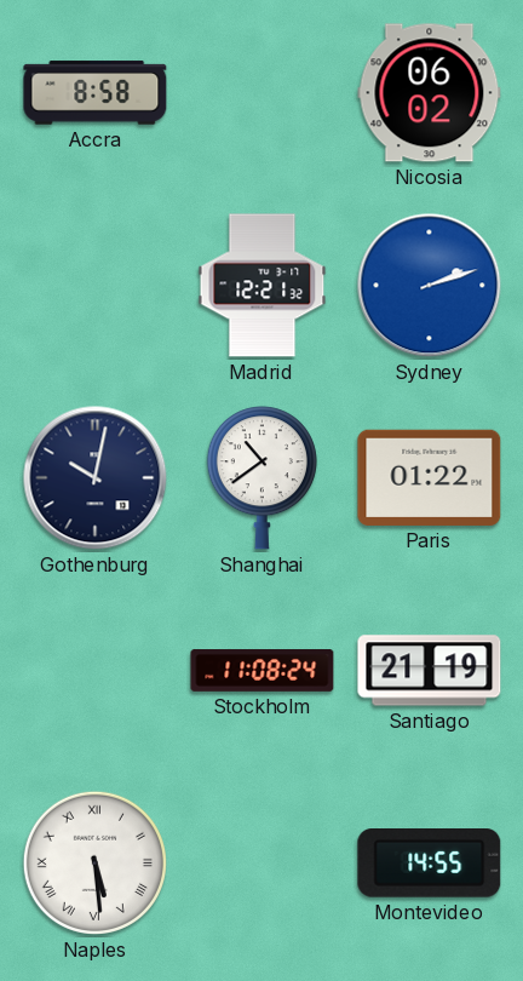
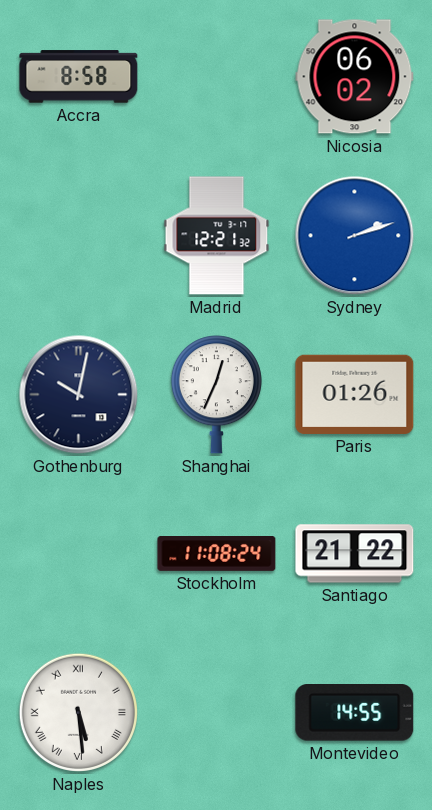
Shanghai: 10:39 -> 12:34 (216, 395)
Paris: 01:22 -> 01:26 (355, 394)
Santiago: 21:19 -> 21:22 (355, 554)
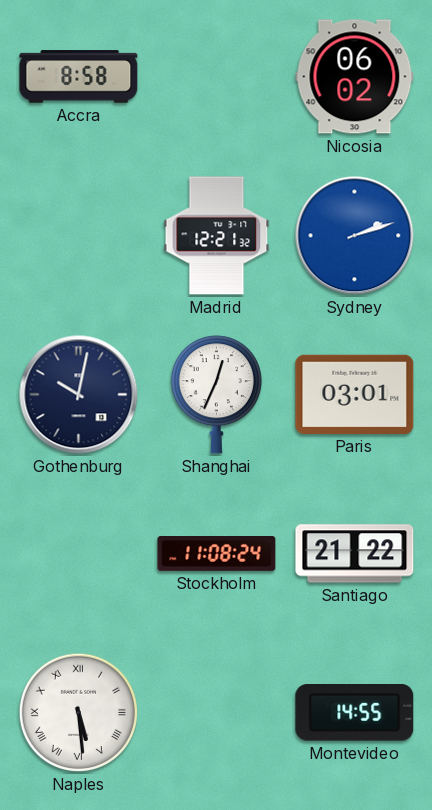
Paris: 01:26 -> 03:01 (355, 394)
